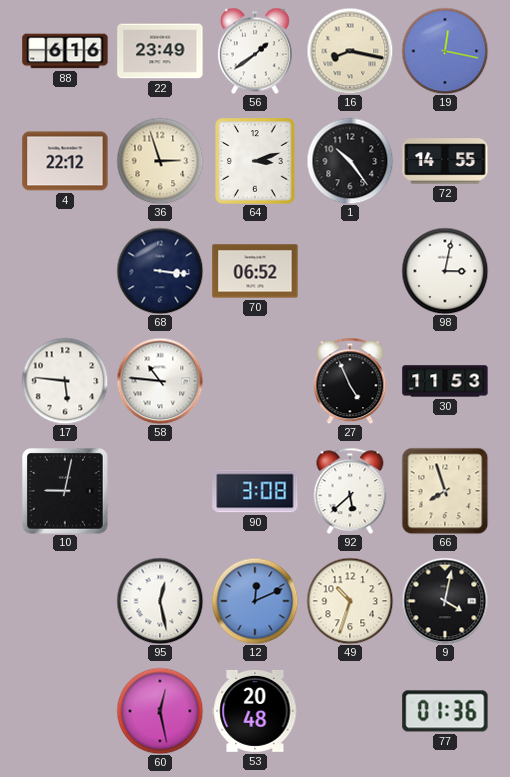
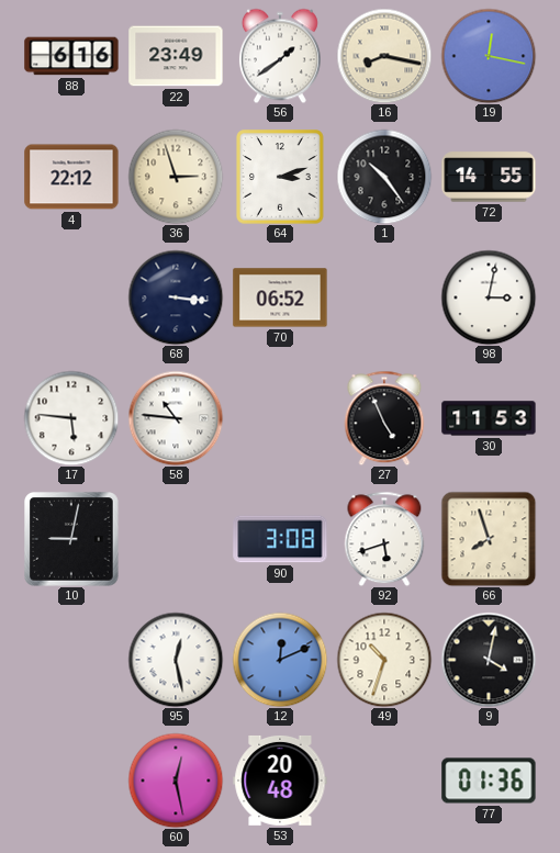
92: 5:38 -> 5:42 (384, 539)
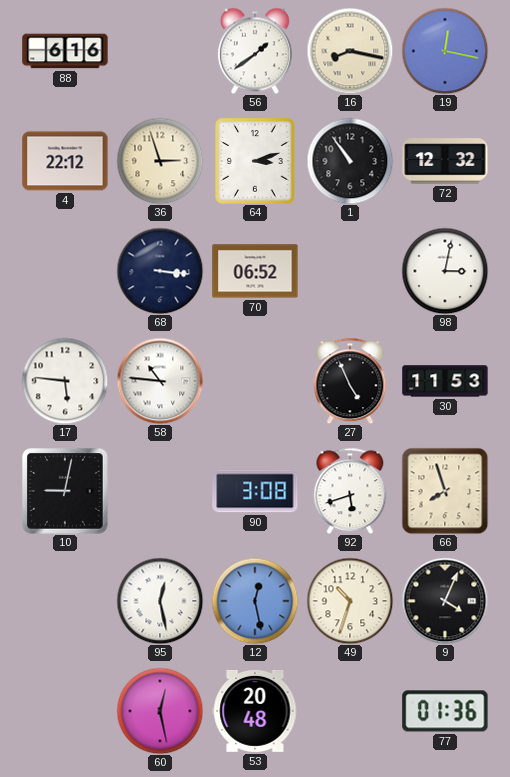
22: 23:49 -> none (176, 56)
1: 10:24 -> 10:54 (350, 161)
72: 14:55 -> 12:32 (445, 161)
12: 12:11 -> 12:28 (255, 601)
9: 4:02 -> 4:04 (445, 601)
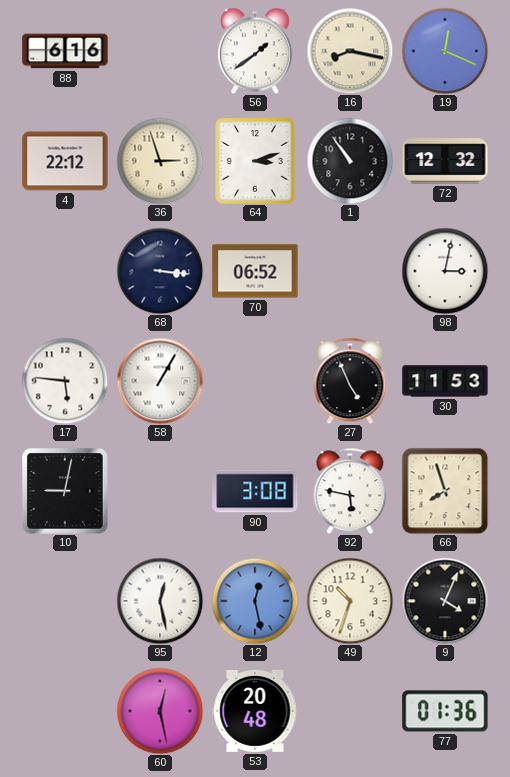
19: 12:17 -> 12:19 (445, 51)
58: 10:46 -> 1:05 (160, 381)
92: 5:42 -> 5:47 (350, 491)
